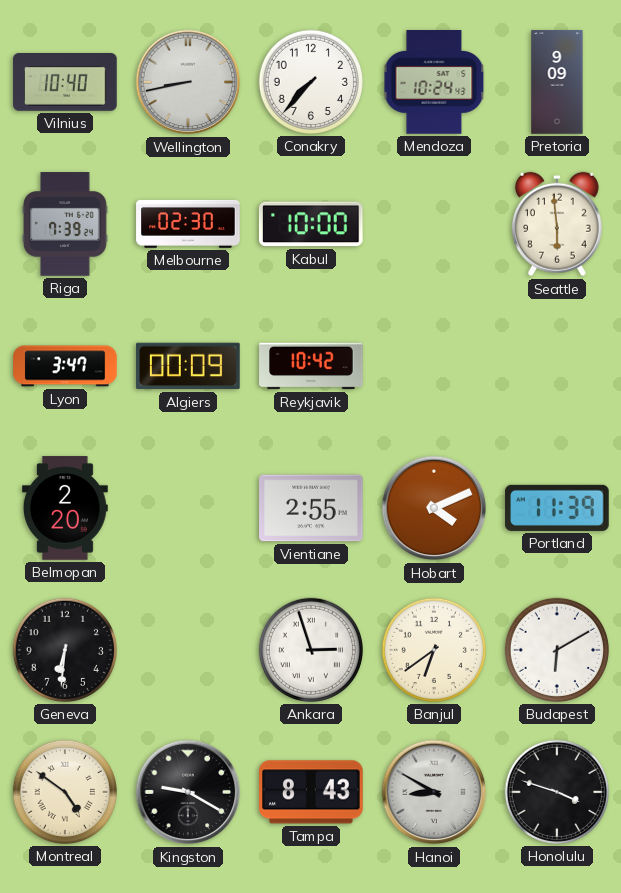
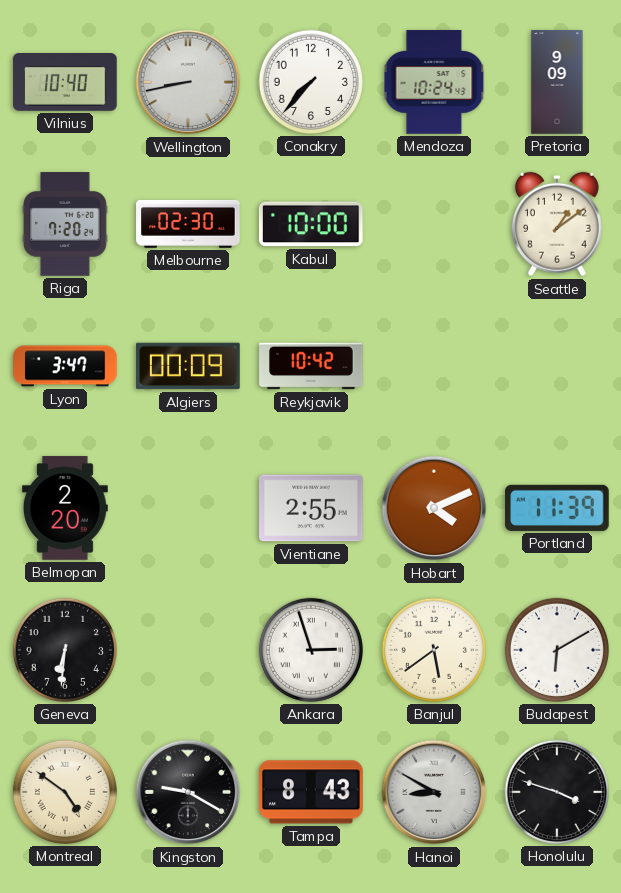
Riga: 7:39 -> 7:20 (65, 224)
Seattle: 5:59 -> 1:09 (557, 224)
Banjul: 6:39 -> 5:39 (434, 650)
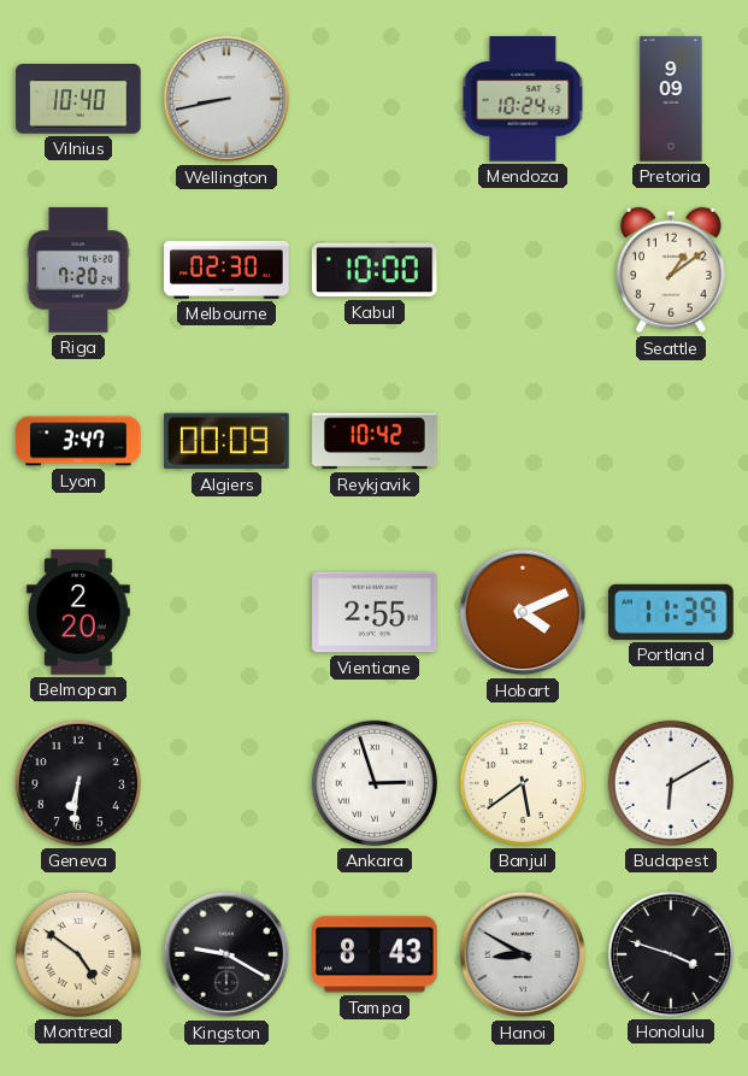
Conakry: 7:37 -> none (311, 82)
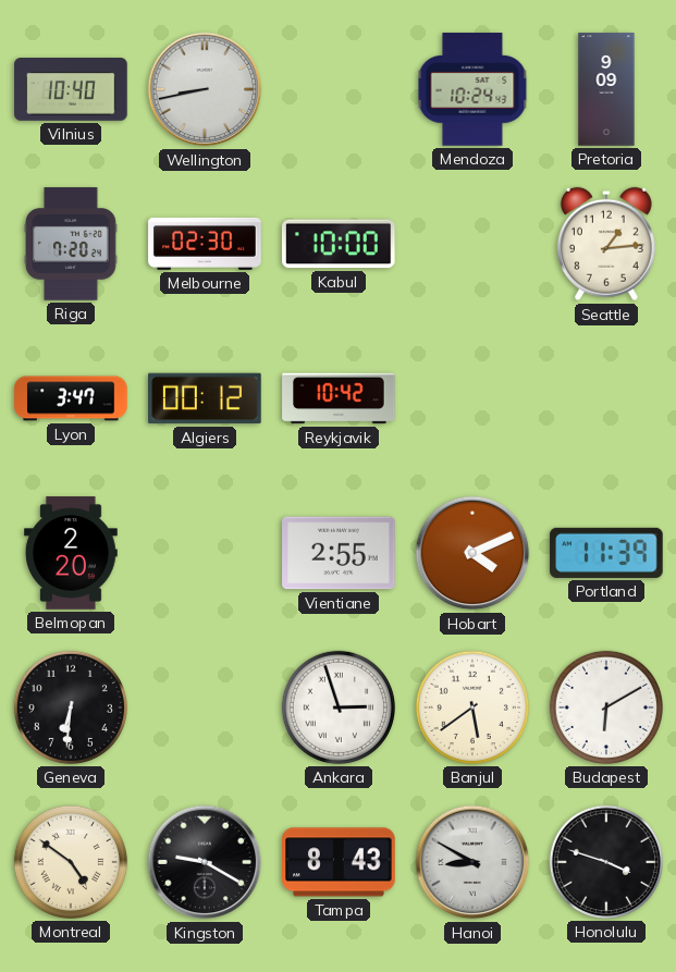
Seattle: 1:09 -> 1:14 (606, 244)
Algiers: 00:09 -> 00:12 (205, 398)
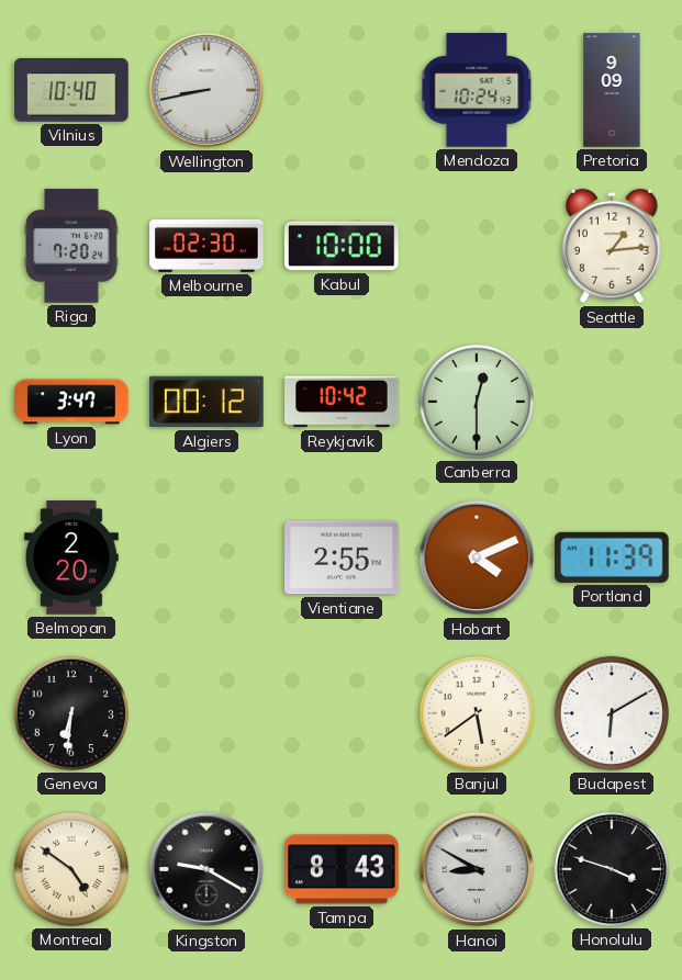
Canberra: none -> 12:30 (477, 402)
Ankara: 2:57 -> none (339, 708)
